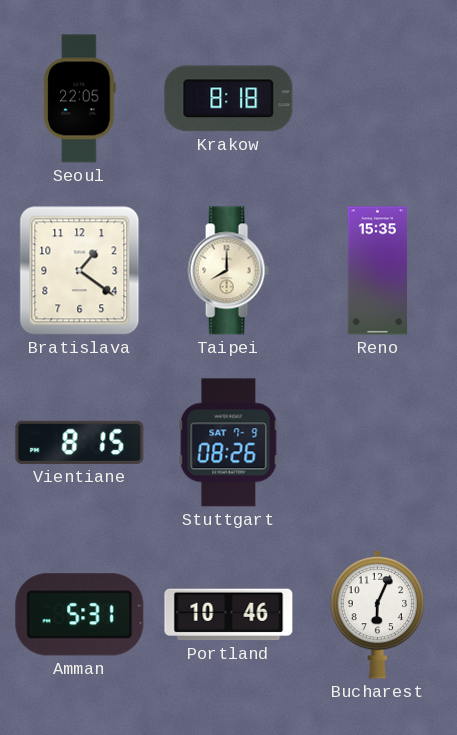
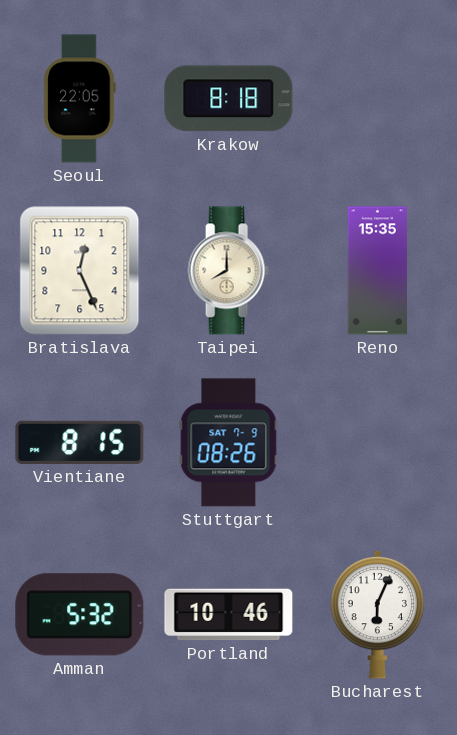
Bratislava: 1:21 -> 12:26 (80, 271)
Amman: 5:31 -> 5:32 (80, 615)
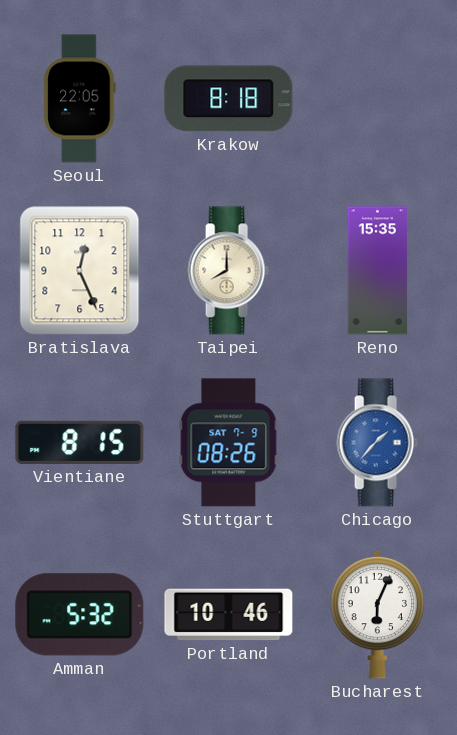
Chicago: none -> 1:37 (377, 443)
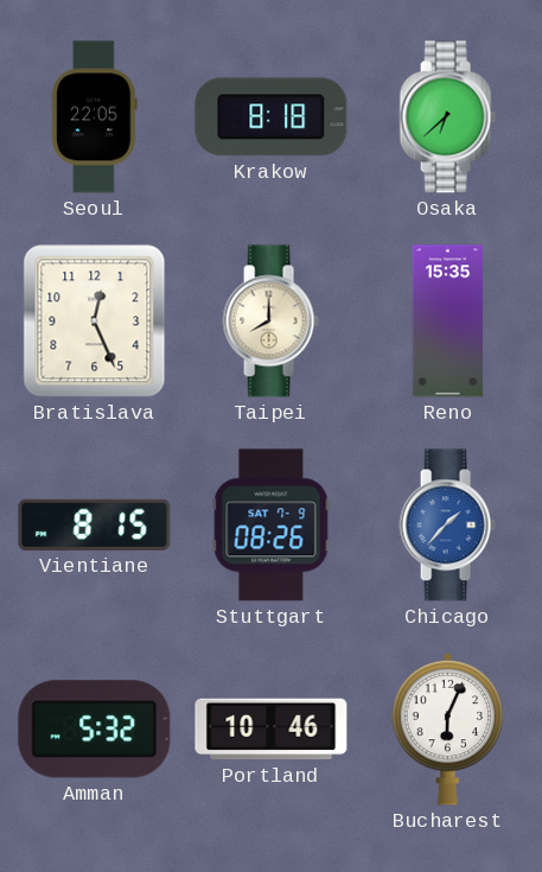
Osaka: none -> 6:38 (447, 117)
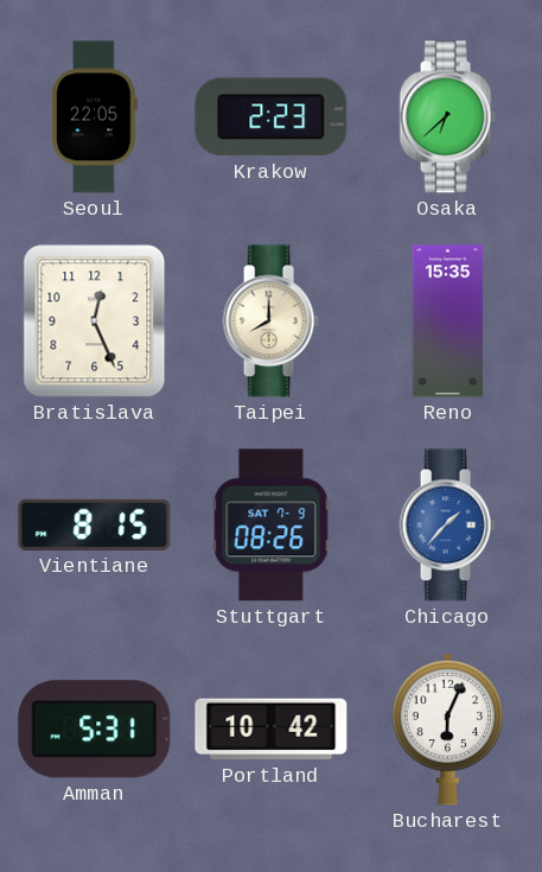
Krakow: 8:18 -> 2:23 (272, 117)
Amman: 5:32 -> 5:31 (95, 730)
Portland: 10:46 -> 10:42 (272, 730)
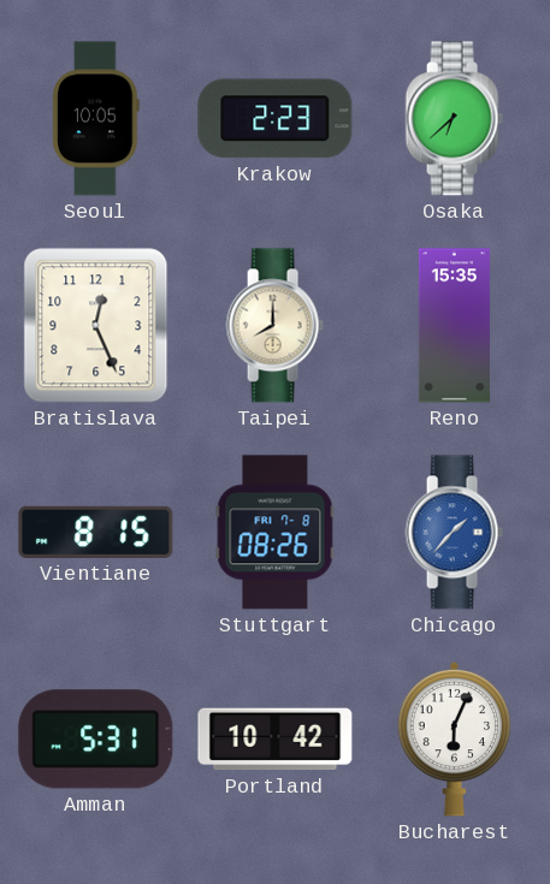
Seoul: 22:05 -> 10:05 (96, 119)
Stuttgart date: SAT 7-9 -> FRI 7-8 (276, 533)
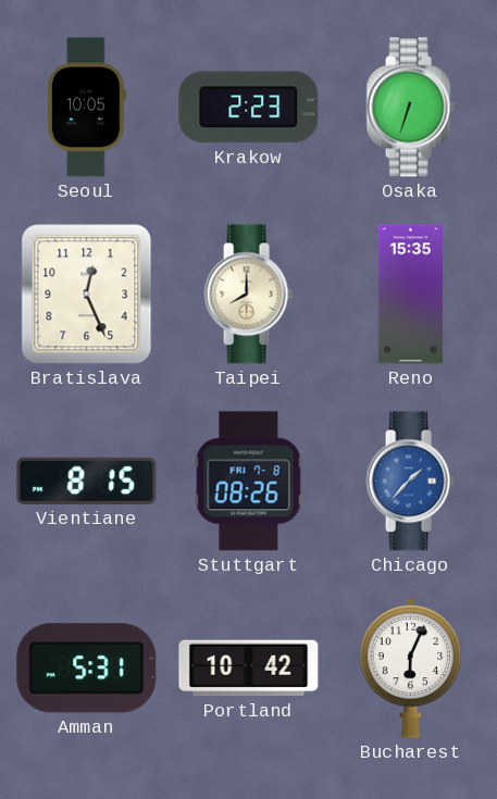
Osaka: 6:38 -> 6:33 (410, 108)
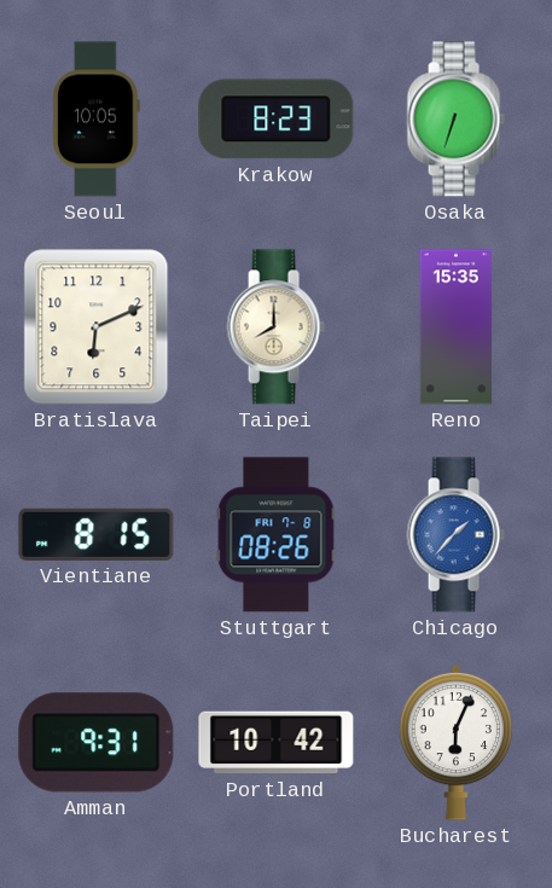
Krakow: 2:23 -> 8:23 (277, 120)
Bratislava: 12:26 -> 6:11 (97, 327)
Amman: 5:31 -> 9:31 (97, 743)
